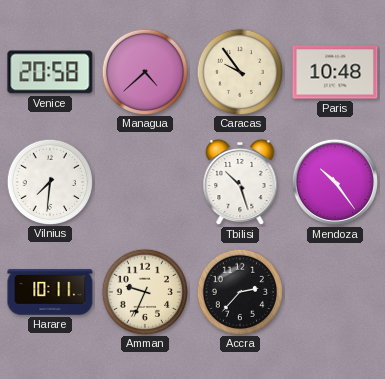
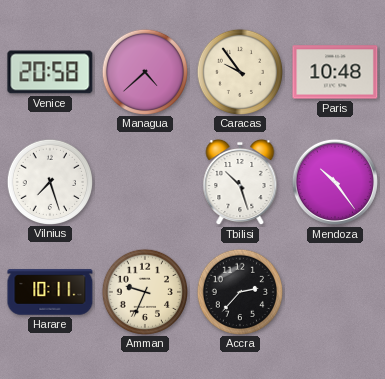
Vilnius: 7:31 -> 7:27 (49, 181)
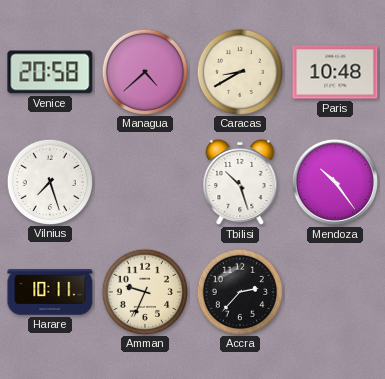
Caracas: 9:54 -> 8:40 (239, 71)
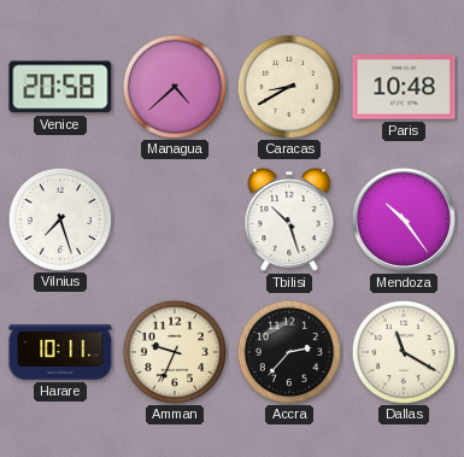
Dallas: none -> 11:20 (403, 351)
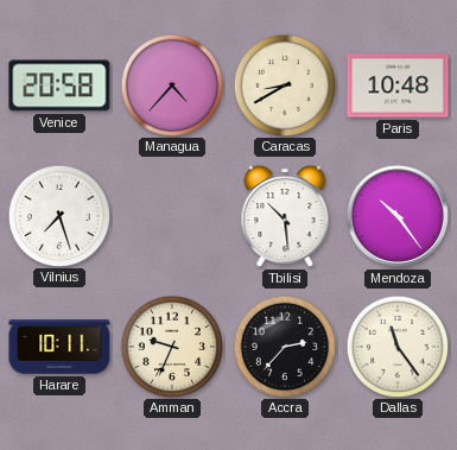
Managua: 4:38 -> 4:37 (171, 84)
Tbilisi: 10:27 -> 10:29 (285, 216)
Dallas: 11:20 -> 11:24 (396, 346)
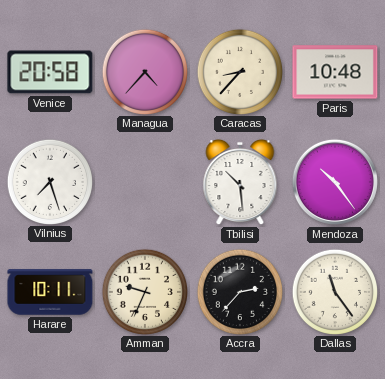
Caracas: 8:40 -> 8:37 (239, 71)
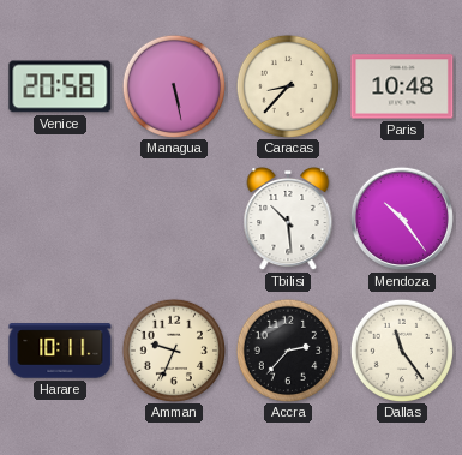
Managua: 4:37 -> 5:28 (173, 85)
Vilnius: 7:27 -> none (49, 181)
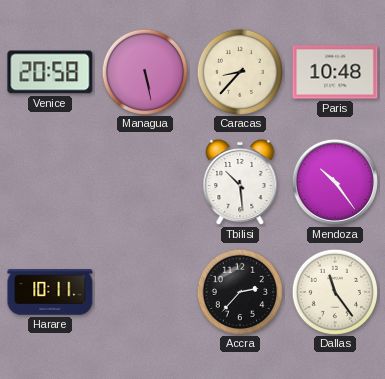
Amman: 9:34 -> none (173, 349)
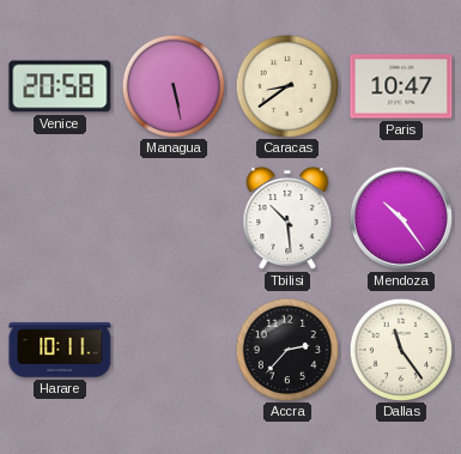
Caracas: 8:37 -> 8:39 (286, 85)
Paris: 10:48 -> 10:47 (401, 86)
